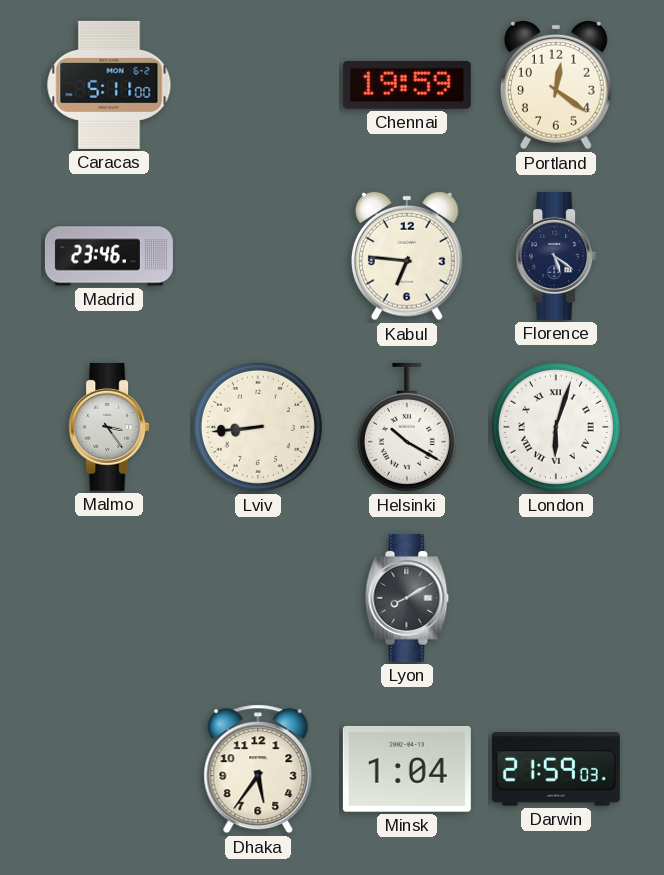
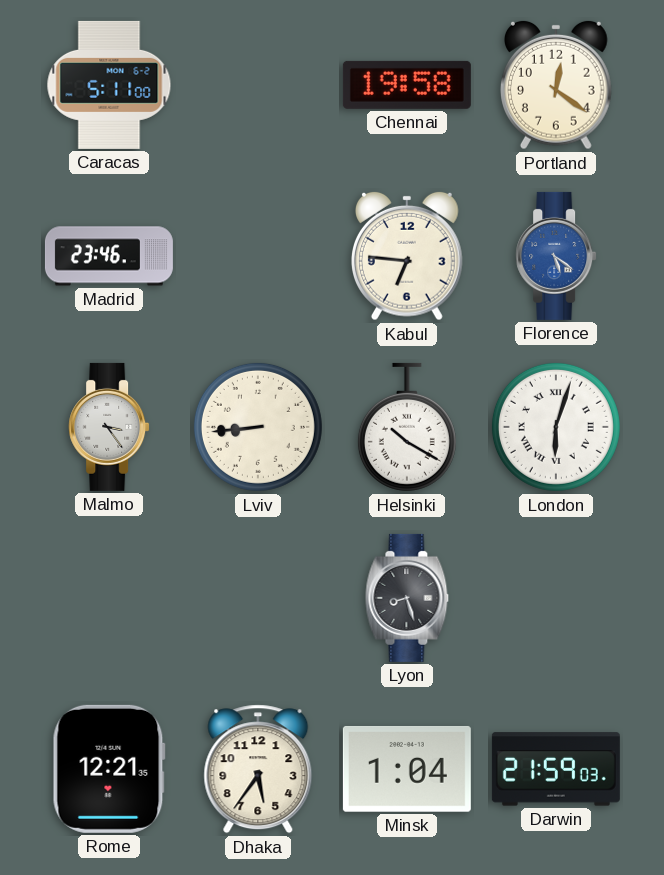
Chennai: 19:59 -> 19:58 (407, 85)
Florence dial: navy -> blue (556, 256)
Lyon: 8:10 -> 8:27 (407, 598)
Rome: none -> 12:21 (109, 769)
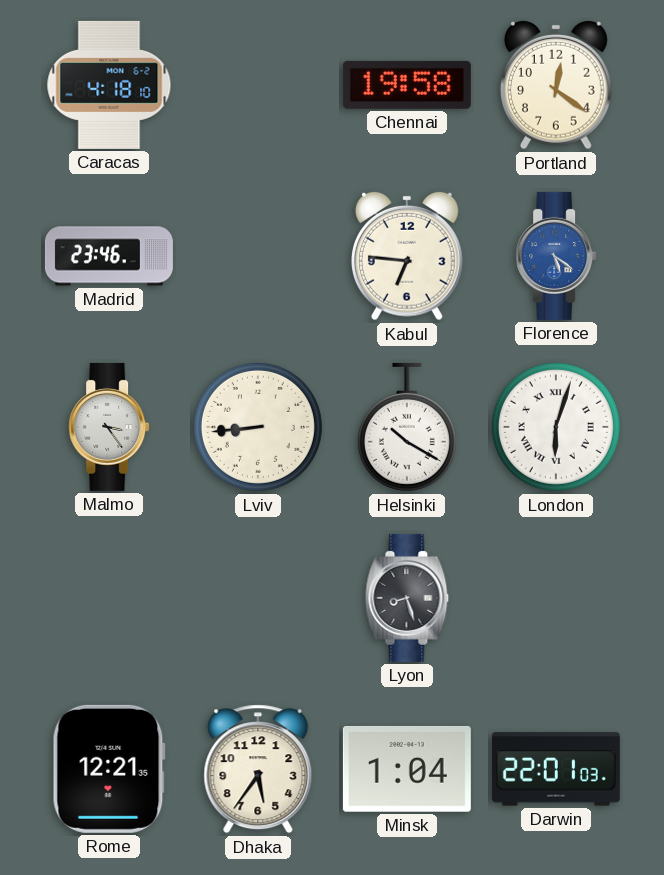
Caracas: 5:11 -> 4:18 (109, 85)
Darwin: 21:59 -> 22:01 (556, 769)
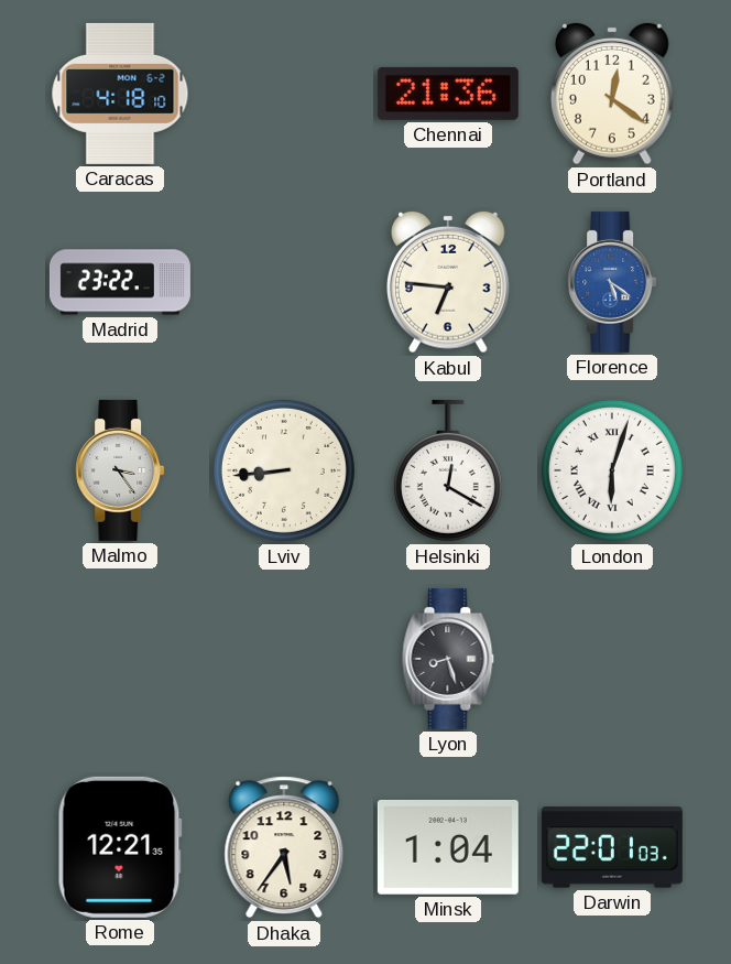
Chennai: 19:58 -> 21:36 (448, 94)
Madrid: 23:46 -> 23:22 (120, 282)
Helsinki: 10:20 -> 12:20 (448, 470)
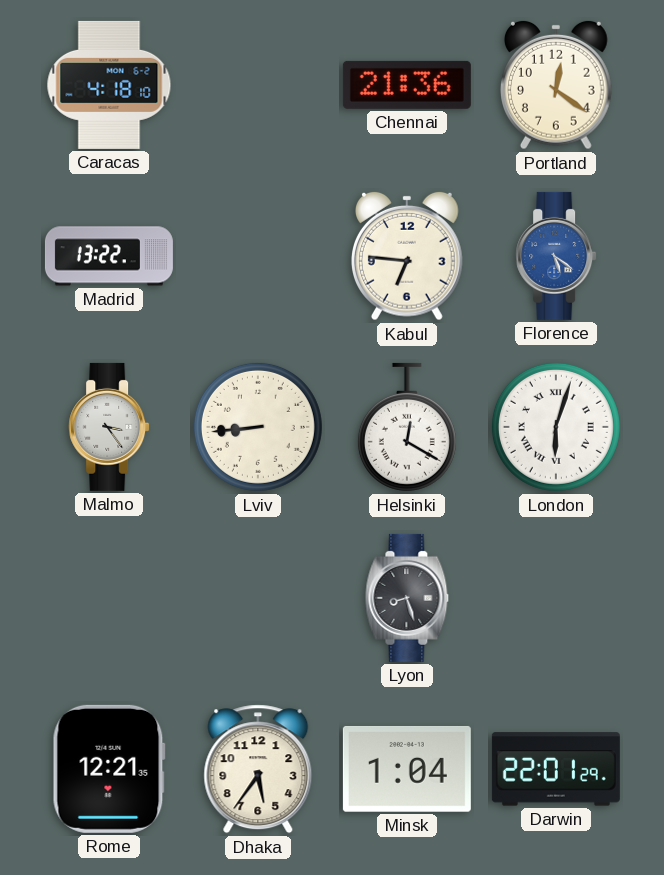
Madrid: 23:22 -> 13:22 (109, 256)
Darwin: 22:01:03 -> 22:01:29 (556, 769)
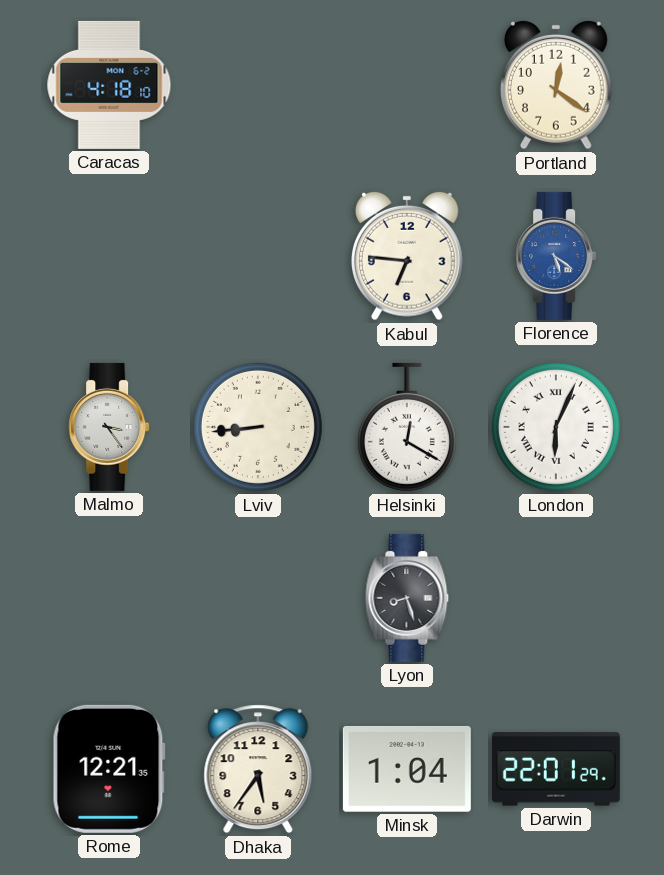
Chennai: 21:36 -> none (407, 85)
Madrid: 13:22 -> none (109, 256)
London: 6:03 -> 6:04 (556, 427)
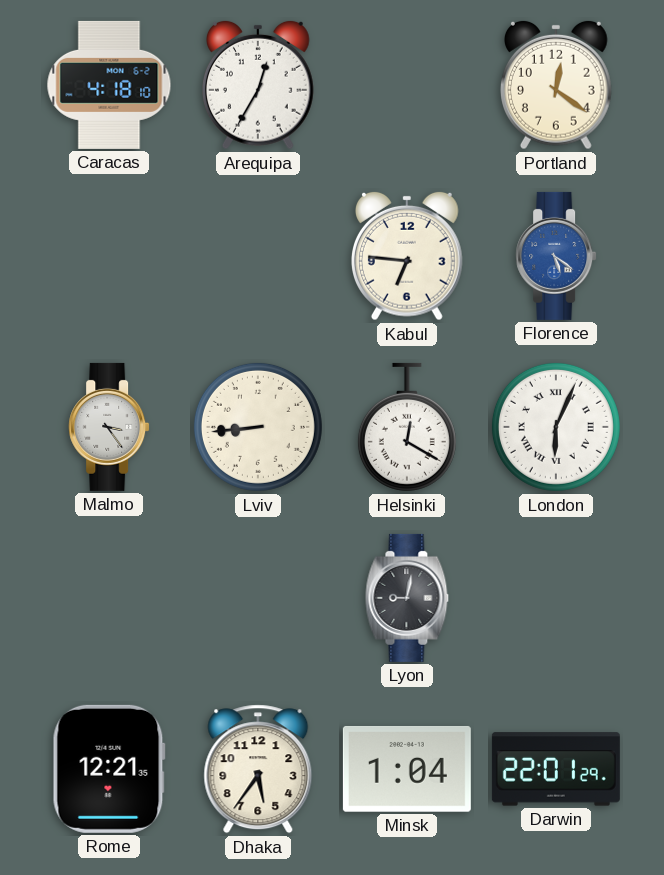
Arequipa: none -> 12:35 (259, 85)
Lyon: 8:27 -> 9:02 (407, 598)
